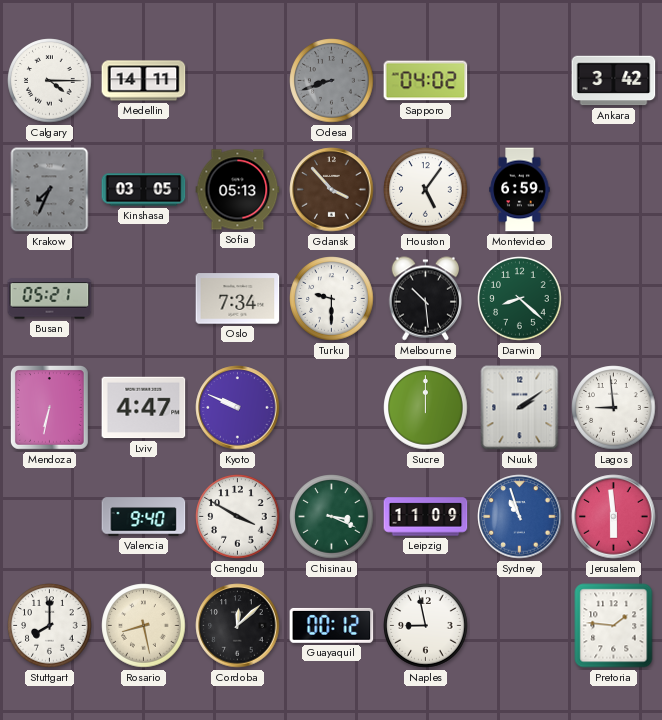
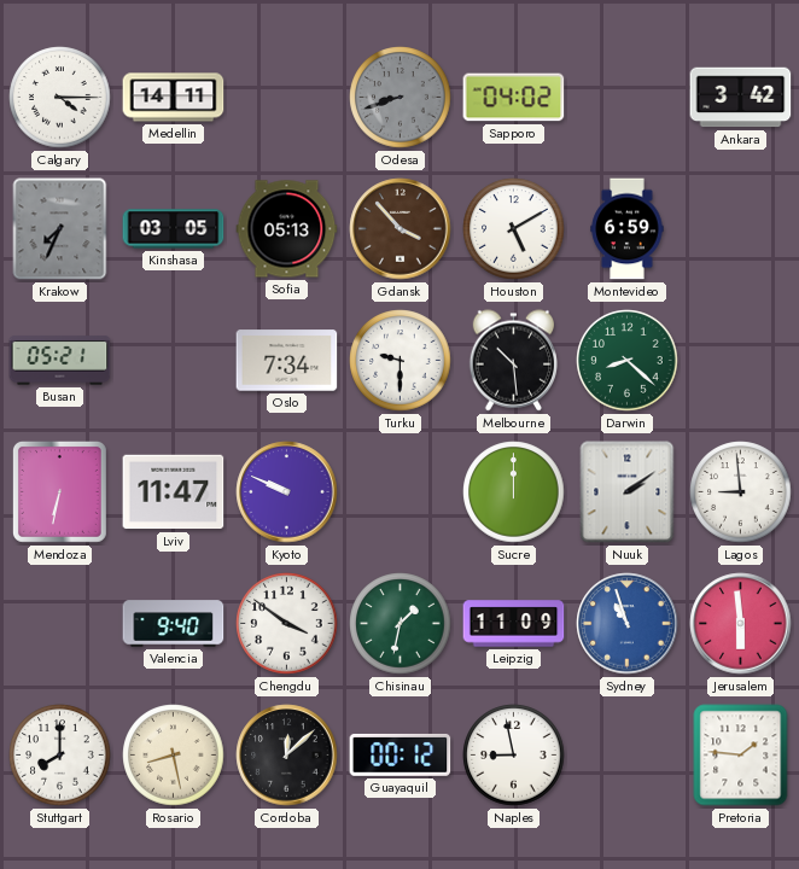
Houston: 5:06 -> 5:10 (514, 229)
Lviv: 4:47 -> 11:47 (174, 492)
Chengdu: 3:50 -> 3:51 (287, 624)
Chisinau: 3:19 -> 1:32 (401, 624)
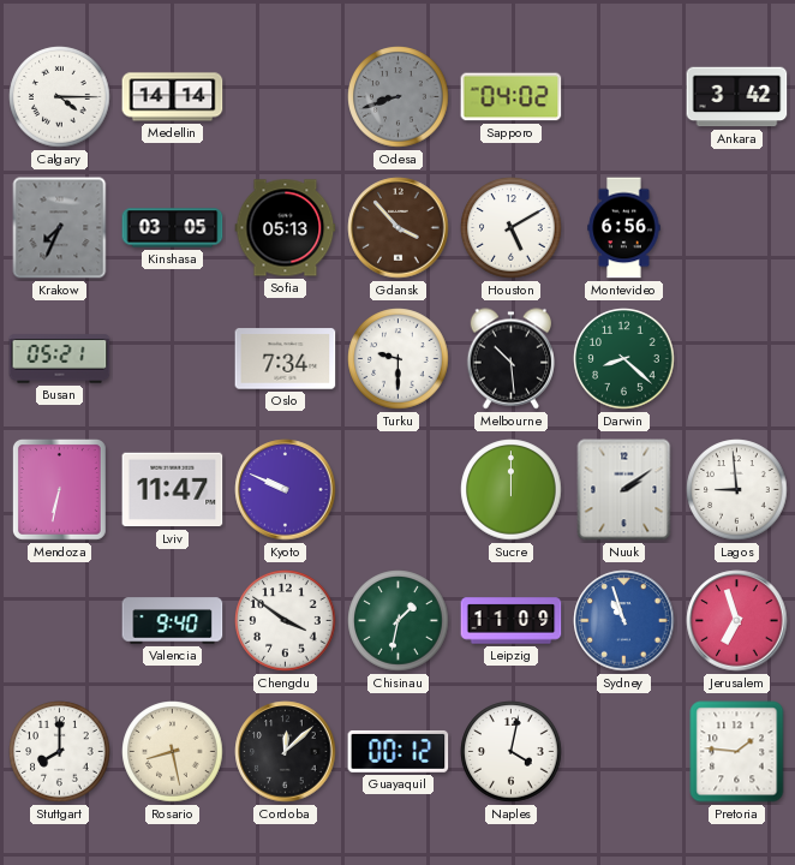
Medellin: 14:11 -> 14:14 (173, 97)
Montevideo: 6:59 -> 6:56 (624, 228)
Jerusalem: 5:59 -> 6:57 (737, 621)
Naples: 8:58 -> 4:02 (512, 752)
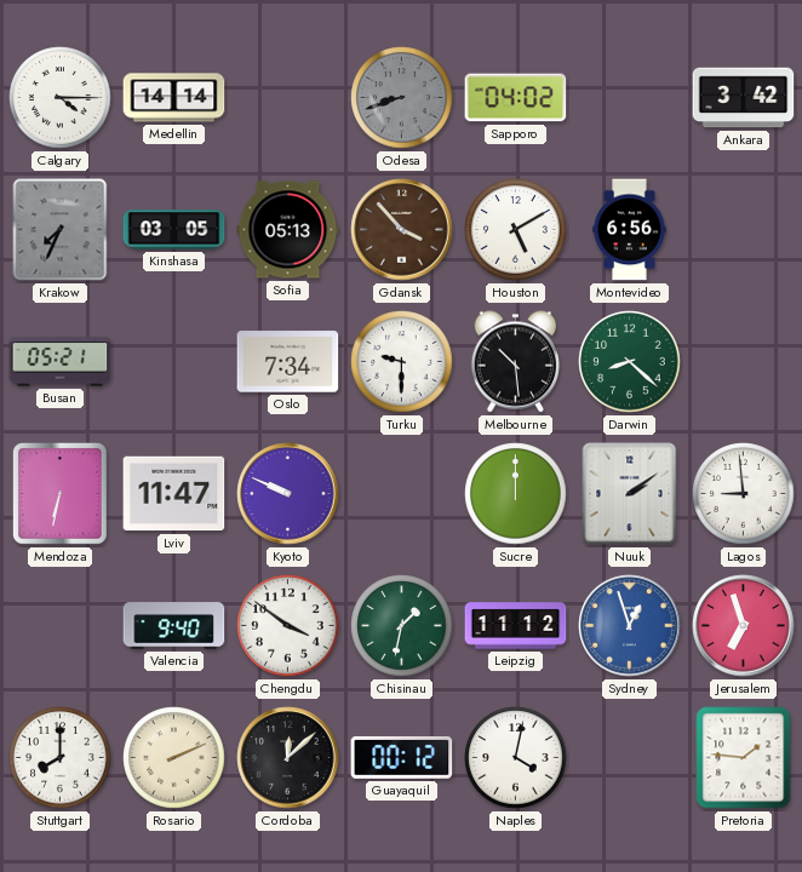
Leipzig: 11:09 -> 11:12 (516, 626)
Sydney: 10:57 -> 12:57 (630, 626)
Rosario: 8:28 -> 2:11 (174, 758)
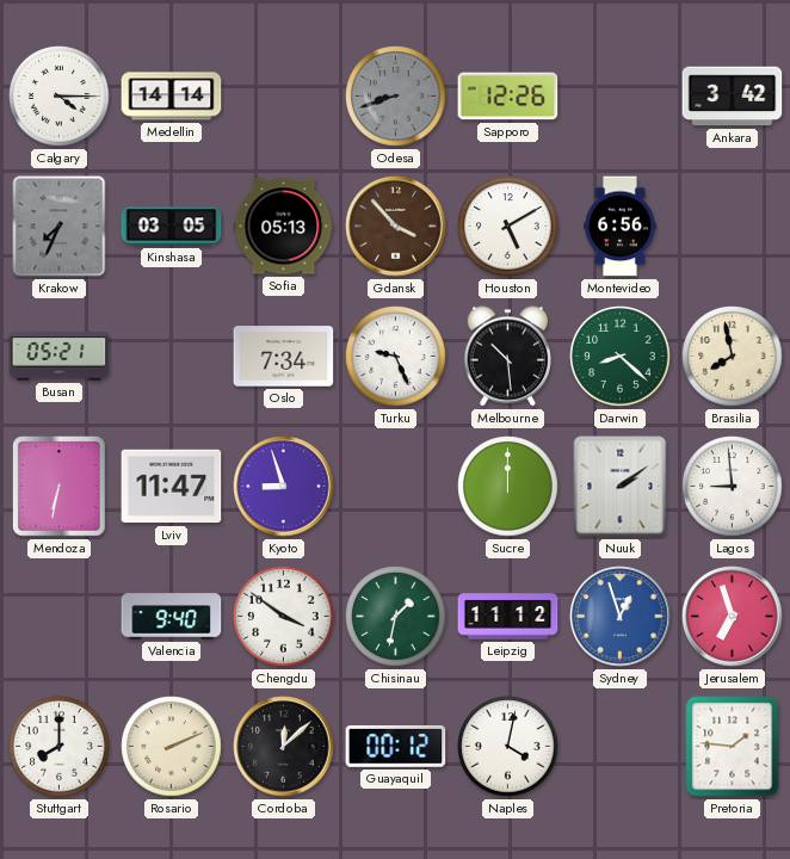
Sapporo: 04:02 -> 12:26 (508, 97)
Turku: 9:30 -> 9:26 (396, 357)
Brasilia: none -> 7:58 (733, 357)
Kyoto: 9:49 -> 8:57 (284, 487)
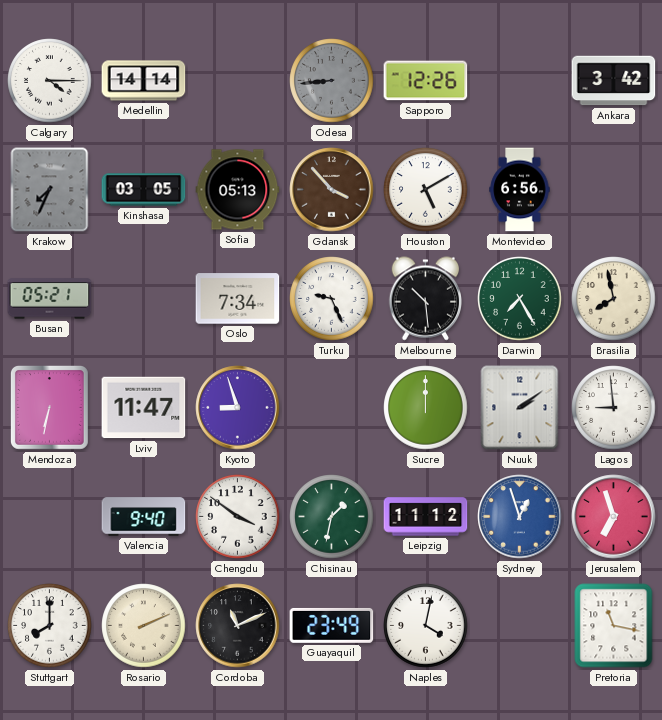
Odesa: 8:42 -> 8:44 (332, 81)
Darwin: 8:22 -> 7:25 (520, 299)
Cordoba: 12:08 -> 11:11 (238, 626)
Guayaquil: 00:12 -> 23:49 (332, 625)
Pretoria: 1:46 -> 11:17 (614, 626)
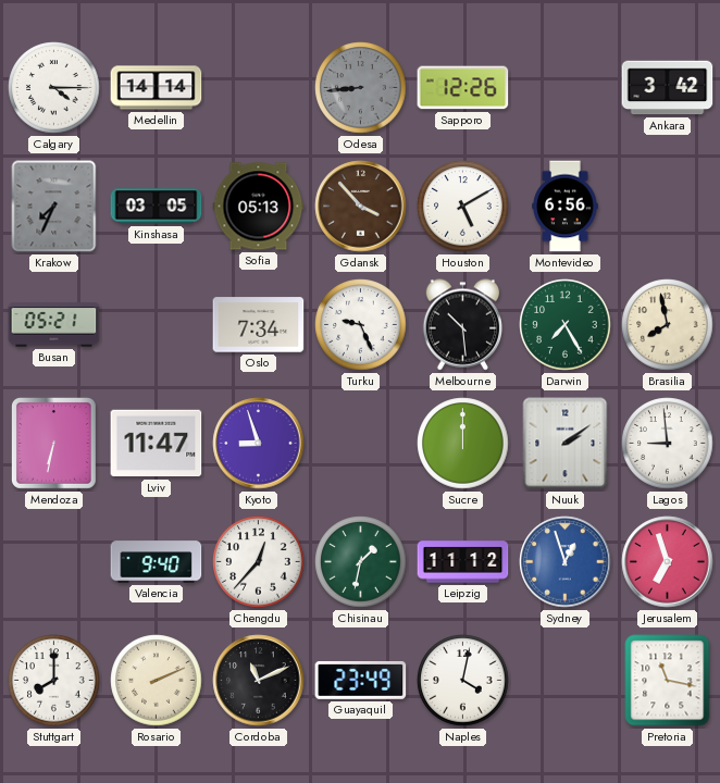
Chengdu: 3:51 -> 12:37 (259, 562)
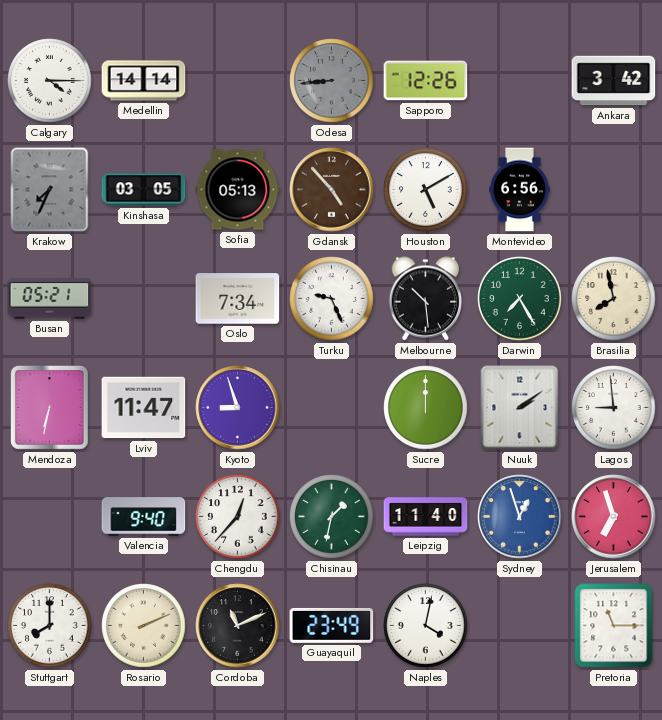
Gdansk: 3:53 -> 4:53 (332, 190)
Leipzig: 11:12 -> 11:40 (426, 517)
Pretoria: 11:17 -> 11:15 (614, 626)
